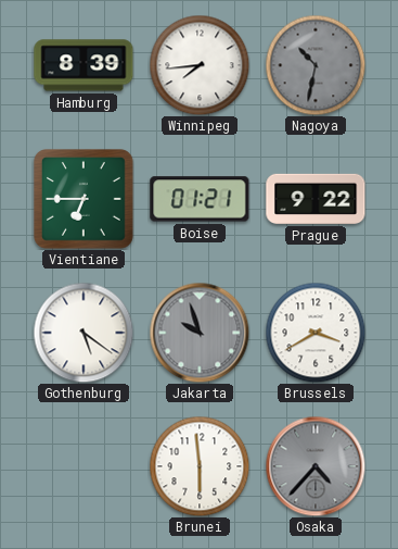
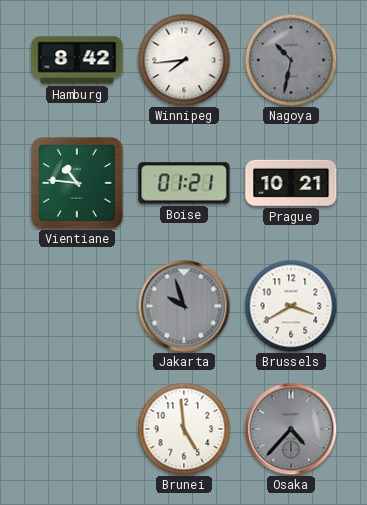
Hamburg: 8:39 -> 8:42 (77, 60)
Vientiane: 6:45 -> 10:46 (78, 184)
Prague: 9:22 -> 10:21 (291, 183)
Gothenburg: 5:21 -> none (84, 333)
Brunei: 5:59 -> 4:59 (184, 429)
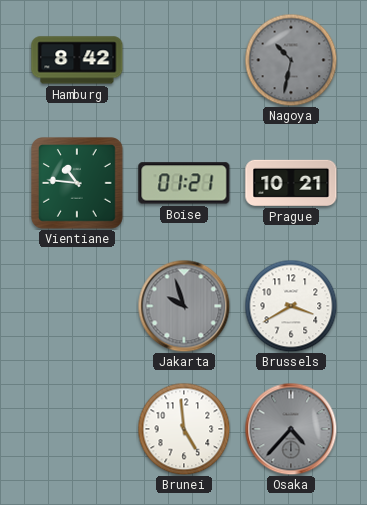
Winnipeg: 7:44 -> none (184, 60)
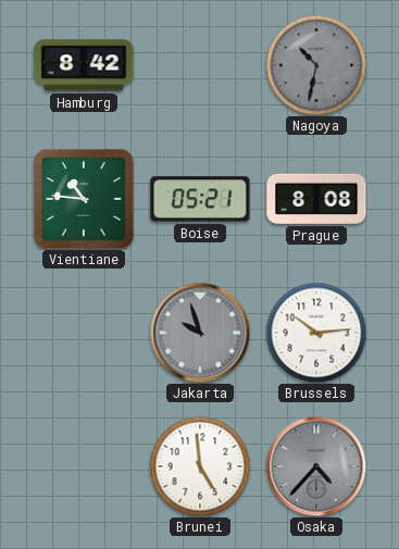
Boise: 01:21 -> 05:21 (200, 199)
Prague: 10:21 -> 8:08 (316, 199)
Brussels: 3:40 -> 10:14 (316, 333)
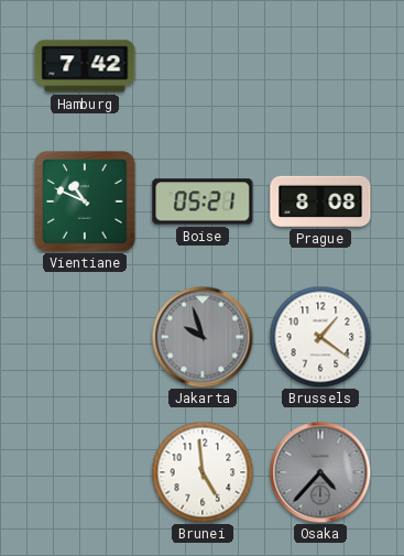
Hamburg: 8:42 -> 7:42 (85, 66)
Nagoya: 10:32 -> none (316, 65)
Vientiane: 10:46 -> 10:49 (86, 203)
Brussels: 10:14 -> 1:21 (320, 337)
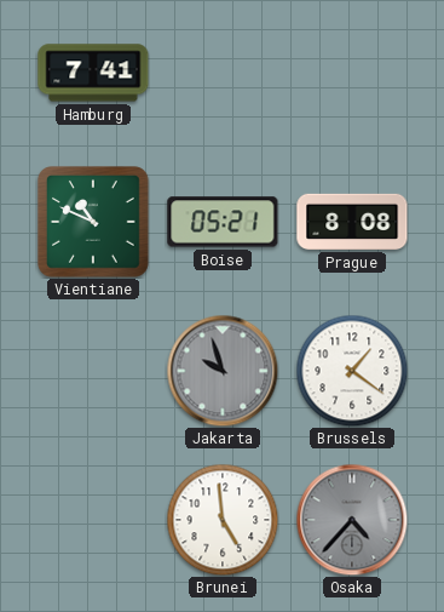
Hamburg: 7:42 -> 7:41 (93, 73)
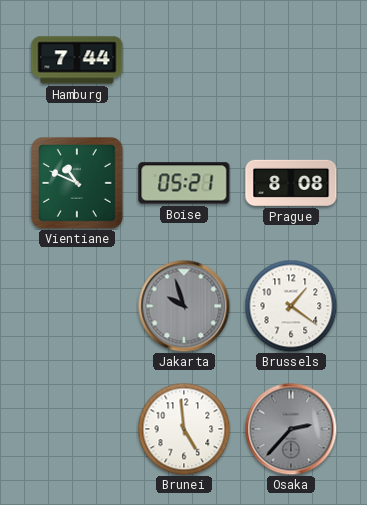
Hamburg: 7:41 -> 7:44 (77, 60)
Osaka: 4:37 -> 2:37 (291, 429)
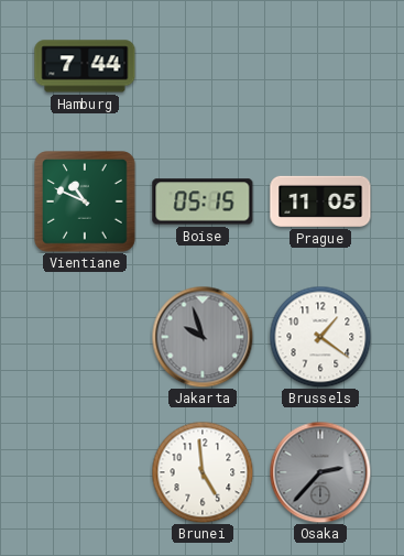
Boise: 05:21 -> 05:15 (203, 201)
Prague: 8:08 -> 11:05 (320, 201)
